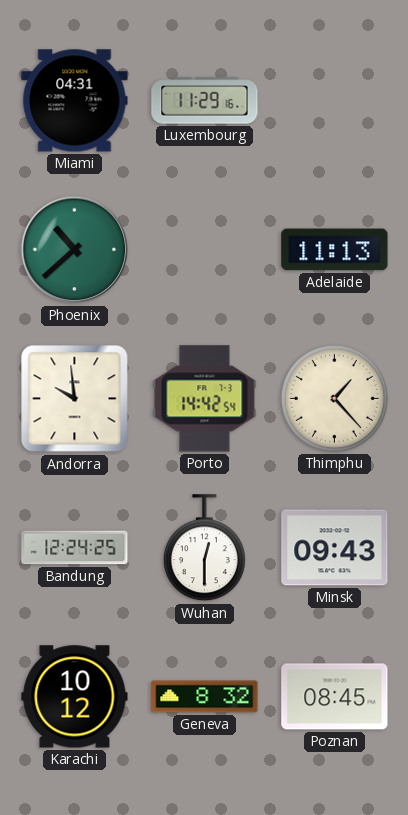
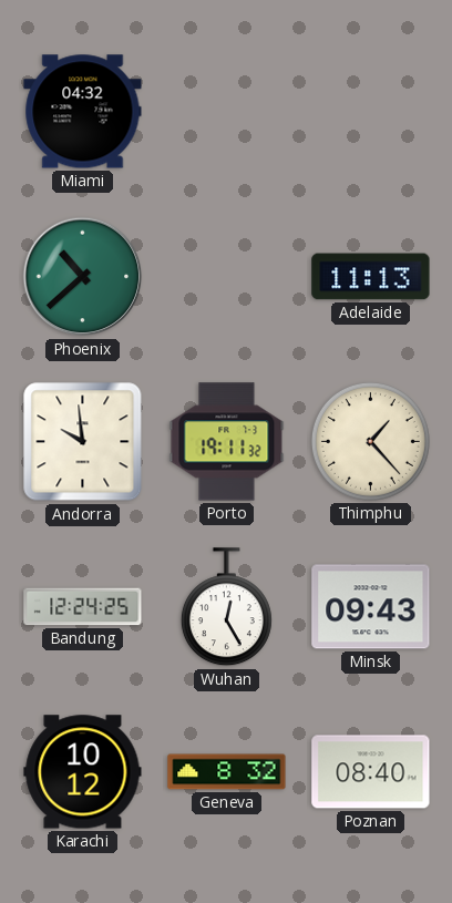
Miami: 04:31 -> 04:32 (83, 112)
Luxembourg: 11:29 -> none (205, 101)
Porto: 14:42 -> 19:11 (227, 442)
Wuhan: 12:30 -> 12:25 (226, 607)
Poznan: 08:45 -> 08:40 (371, 772)
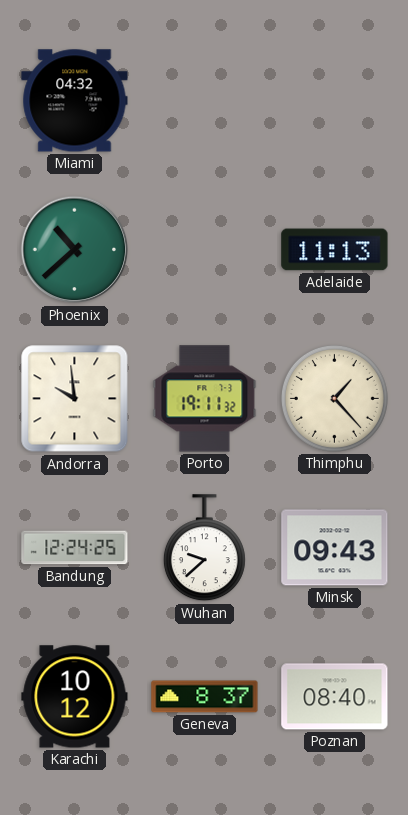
Wuhan: 12:25 -> 9:38 (204, 548)
Geneva: 8:32 -> 8:37 (205, 697)
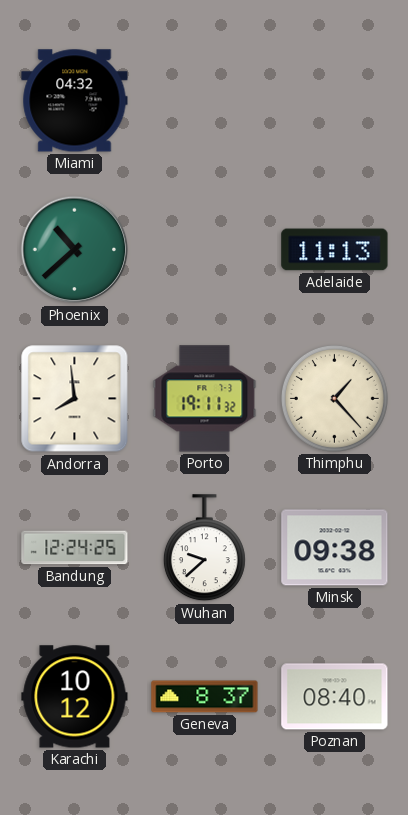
Andorra: 9:59 -> 7:59 (75, 399)
Minsk: 09:43 -> 09:38 (335, 548)
